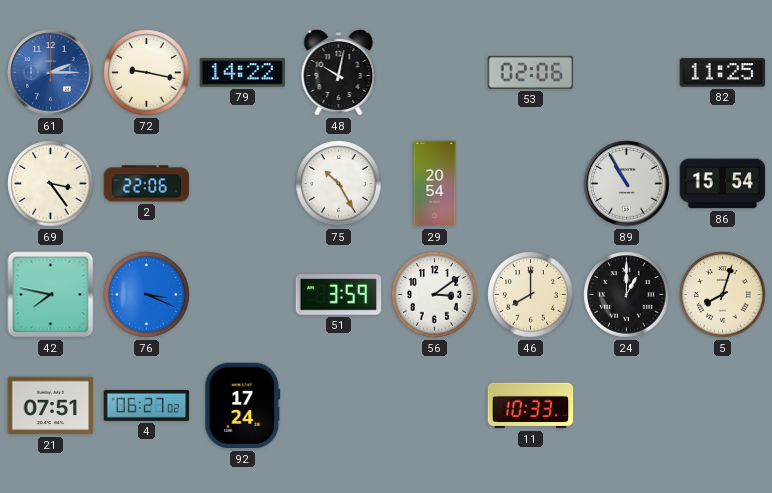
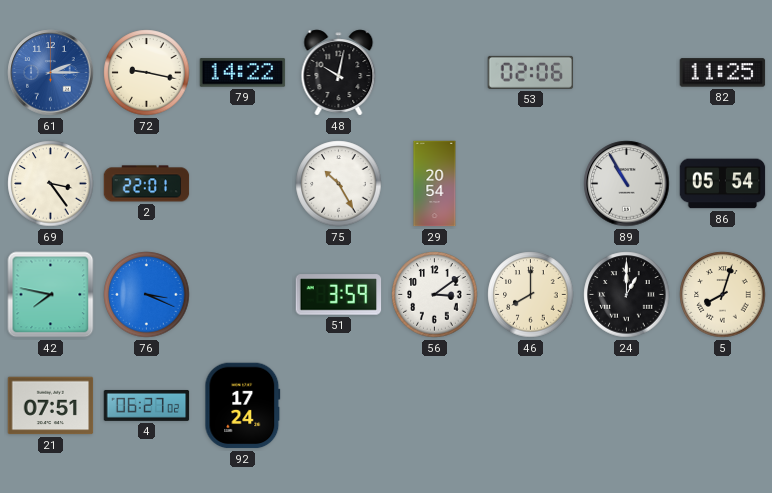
2: 22:06 -> 22:01 (147, 184)
86: 15:54 -> 05:54 (723, 184)
11: 10:33 -> none (531, 406)
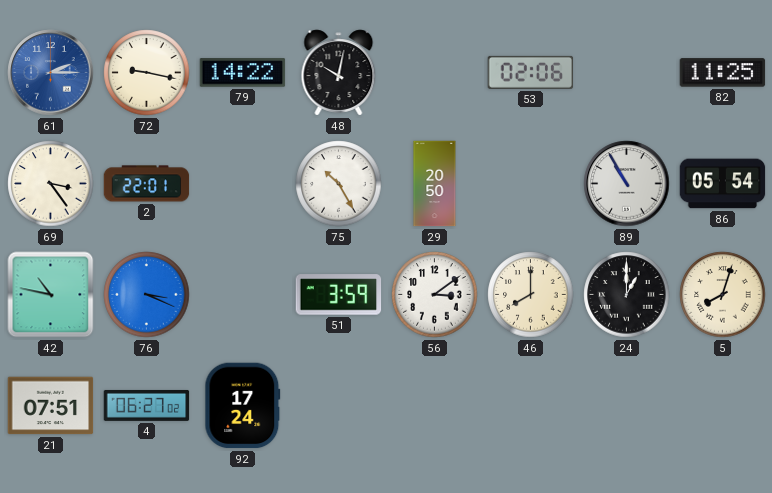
29: 20:54 -> 20:50 (435, 184)
42: 7:47 -> 10:47 (51, 295)
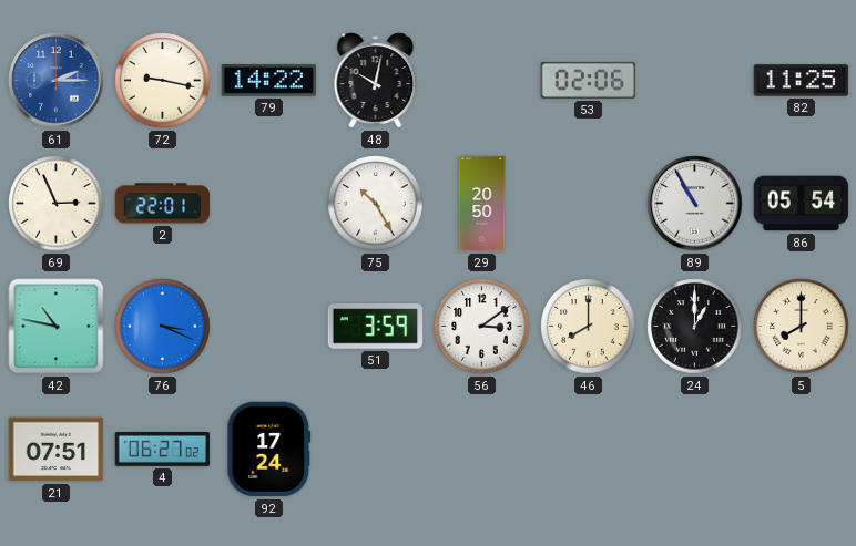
69: 3:24 -> 2:56 (57, 204)
5: 8:03 -> 8:00 (802, 327)
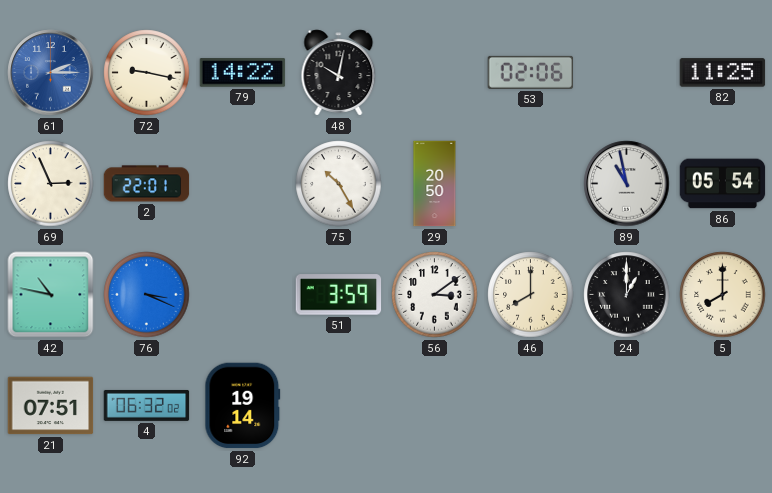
89: 10:55 -> 10:58 (627, 184)
4: 06:27 -> 06:32 (147, 405)
92: 17:24 -> 19:14 (243, 406)
